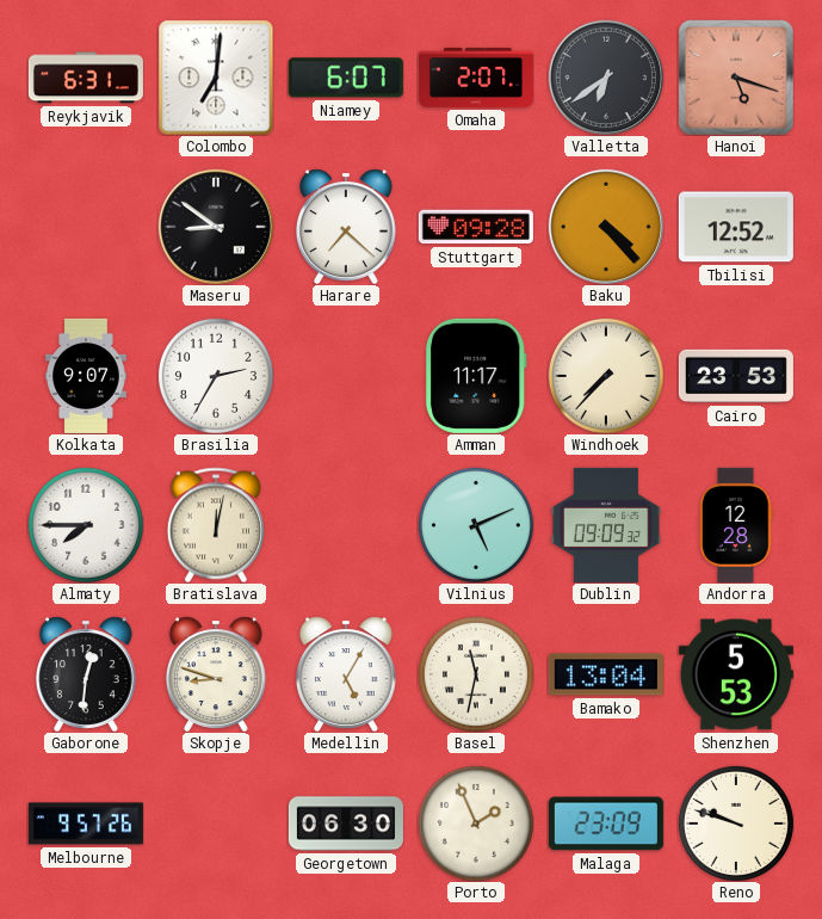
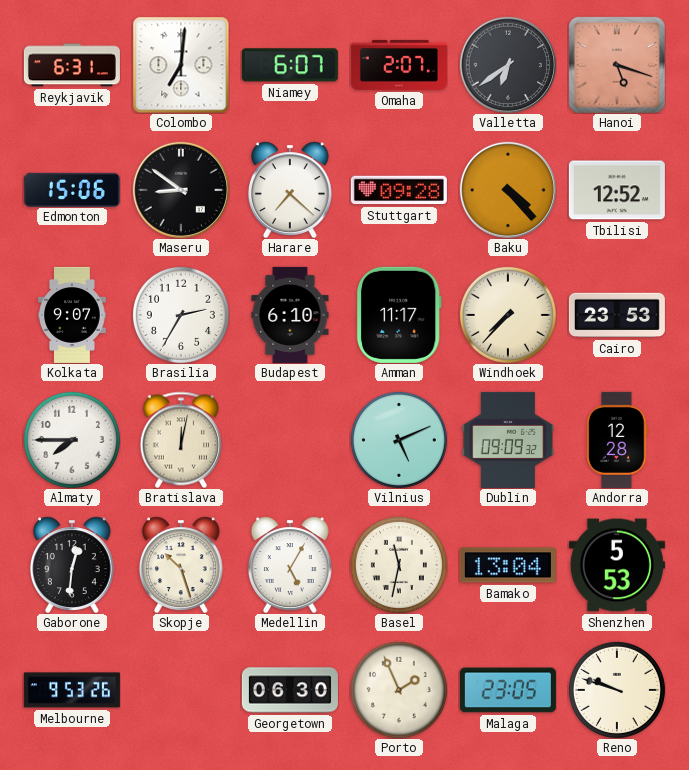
Edmonton: none -> 15:06 (72, 189)
Budapest: none -> 6:10 (290, 315)
Skopje: 8:48 -> 10:27 (181, 565)
Melbourne: 9:57 -> 9:53 (72, 690)
Malaga: 23:09 -> 23:05 (508, 690)
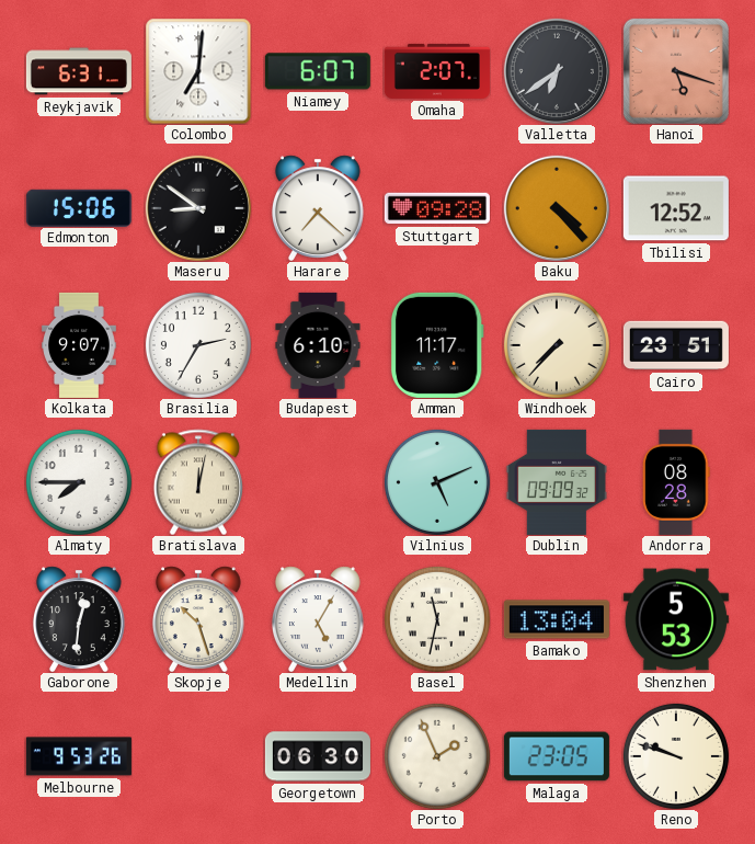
Cairo: 23:53 -> 23:51 (676, 345)
Andorra: 12:28 -> 08:28 (676, 482)
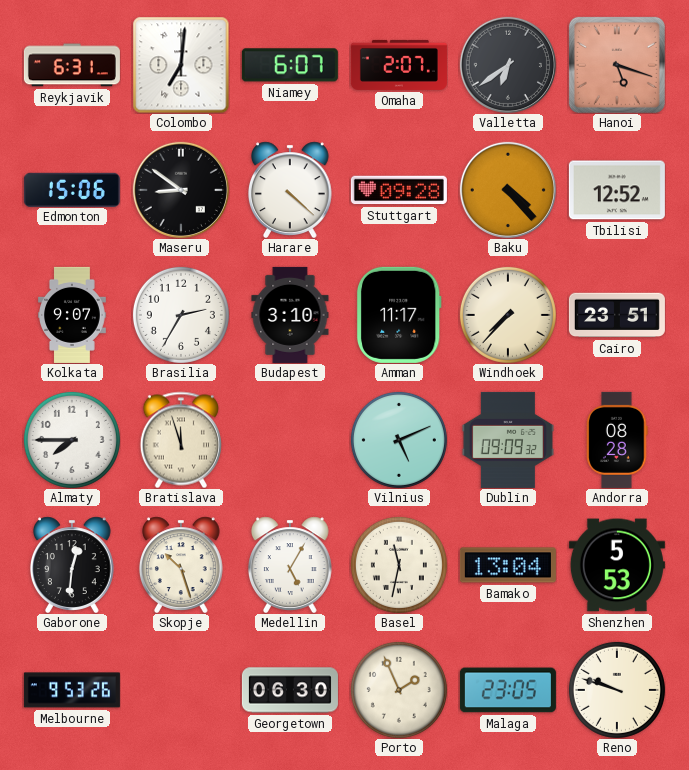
Harare: 7:22 -> 4:22 (290, 190)
Budapest: 6:10 -> 3:10 (290, 315)
Bratislava: 12:02 -> 11:57 (181, 440)
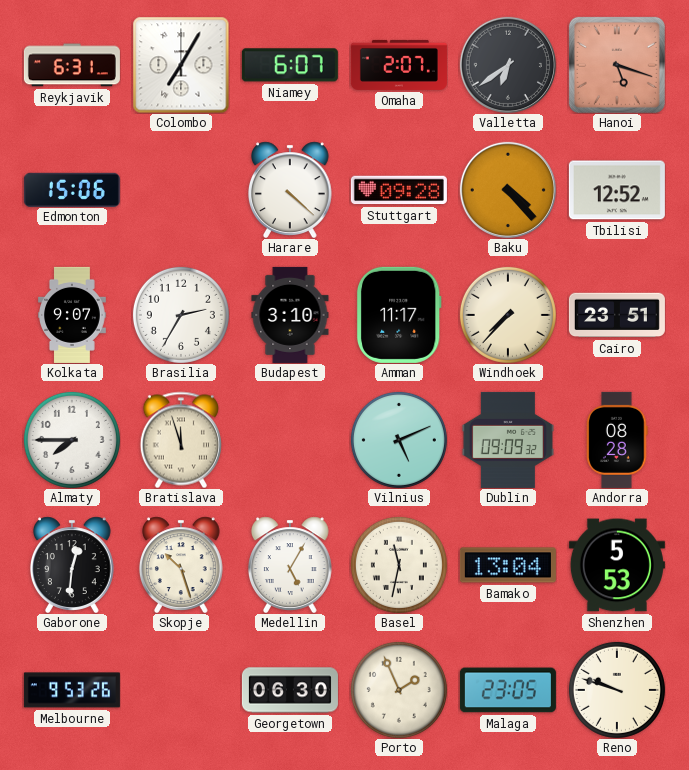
Colombo: 7:01 -> 7:05 (181, 65)
Maseru: 8:51 -> none (181, 190)
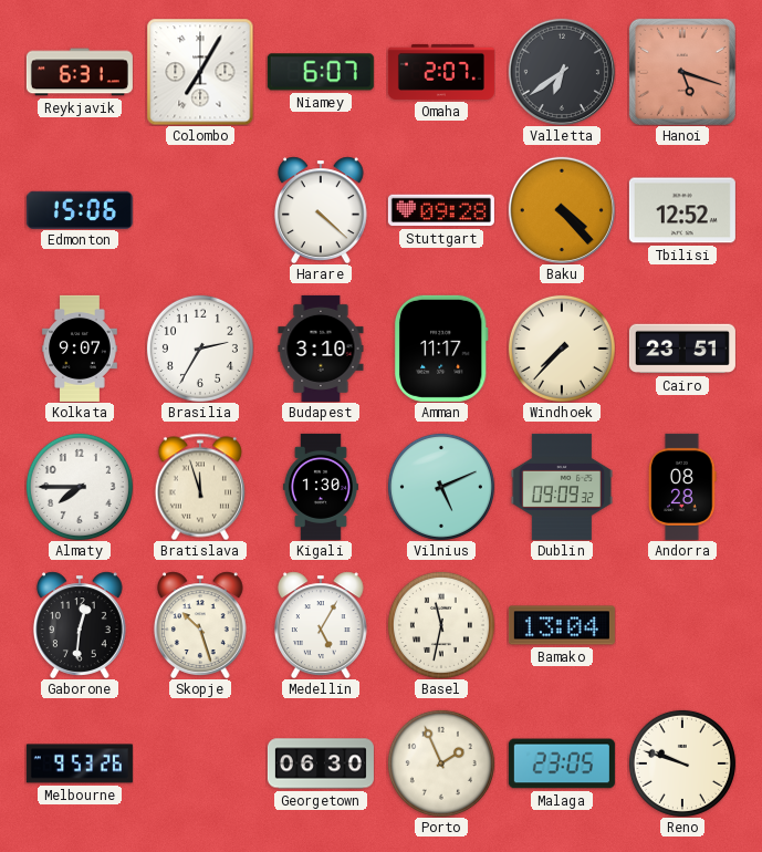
Kigali: none -> 1:30 (321, 487)
Shenzhen: 5:53 -> none (617, 565)
